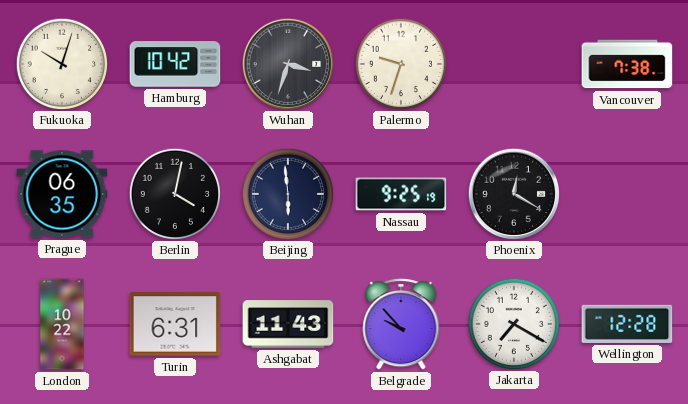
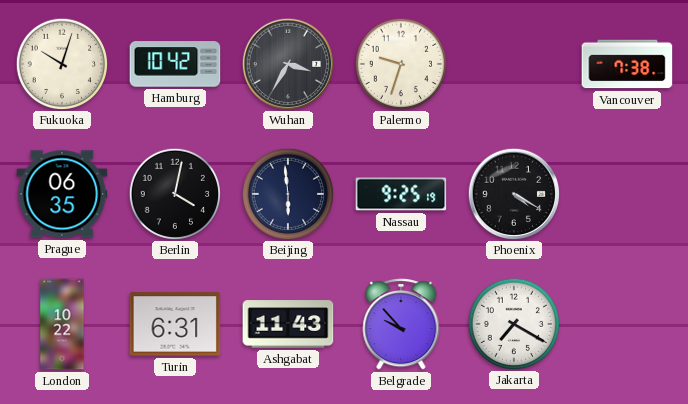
Wuhan: 3:33 -> 3:35 (287, 63)
Phoenix: 12:20 -> 4:20 (513, 193)
Wellington: 12:28 -> none (627, 324)
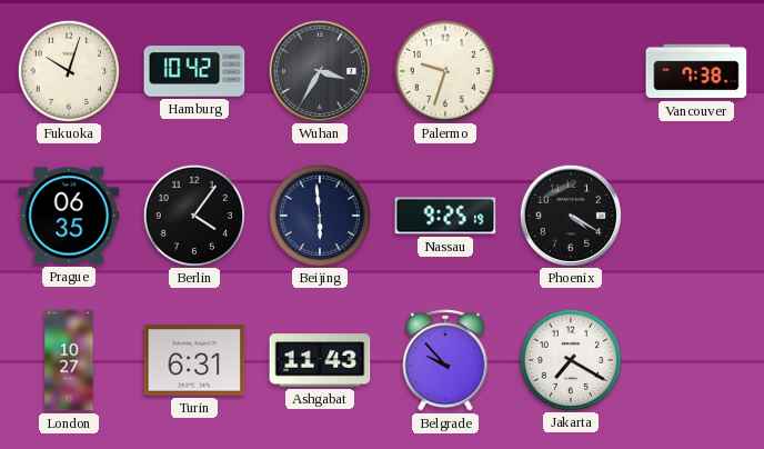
Berlin: 4:02 -> 4:06 (193, 214)
London: 10:22 -> 10:27 (69, 360)
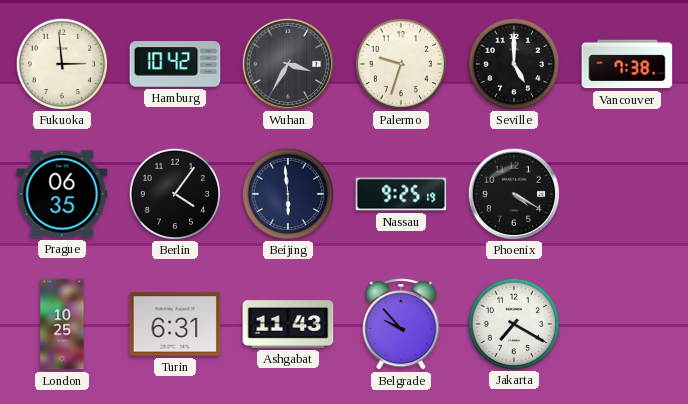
Fukuoka: 10:03 -> 2:59 (61, 63)
Seville: none -> 5:00 (513, 63)
London: 10:27 -> 10:25 (62, 324)
